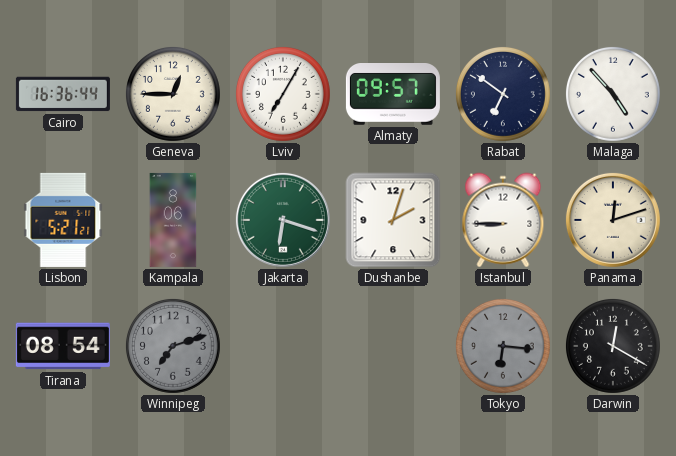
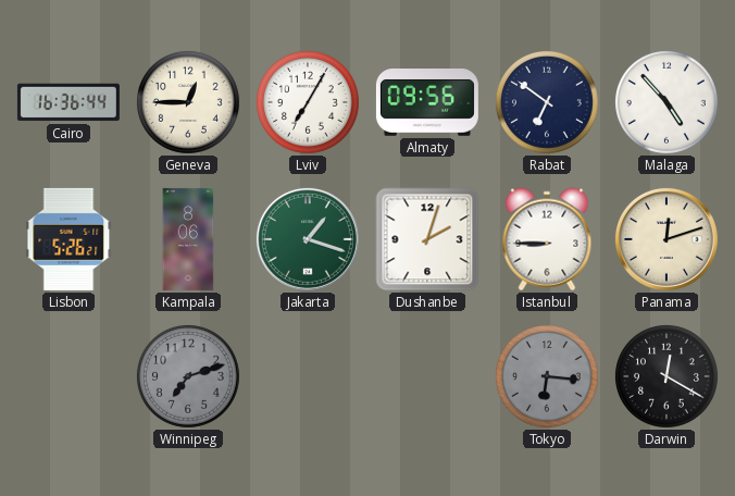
Almaty: 09:57 -> 09:56 (427, 103)
Lisbon: 5:21 -> 5:26 (68, 239)
Jakarta: 6:18 -> 1:18 (308, 239)
Tirana: 08:54 -> none (63, 346)
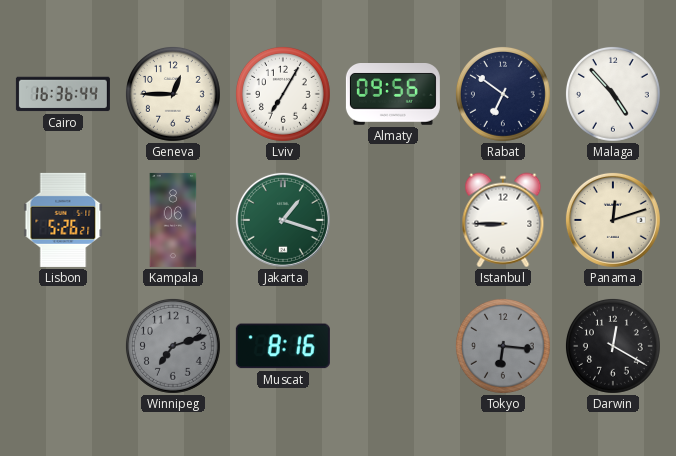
Dushanbe: 2:03 -> none (427, 239)
Muscat: none -> 8:16 (283, 346)
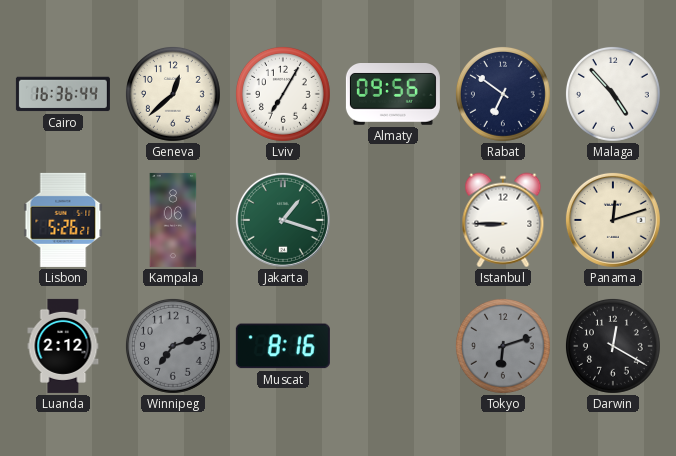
Geneva: 12:45 -> 12:38 (173, 94)
Luanda: none -> 2:12 (63, 346)
Tokyo: 6:16 -> 6:12 (503, 346)
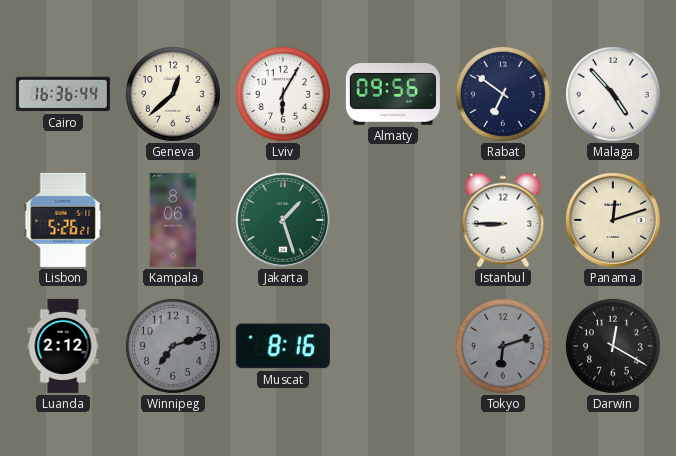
Lviv: 7:05 -> 6:05 (283, 94)
Jakarta: 1:18 -> 1:27 (283, 220)
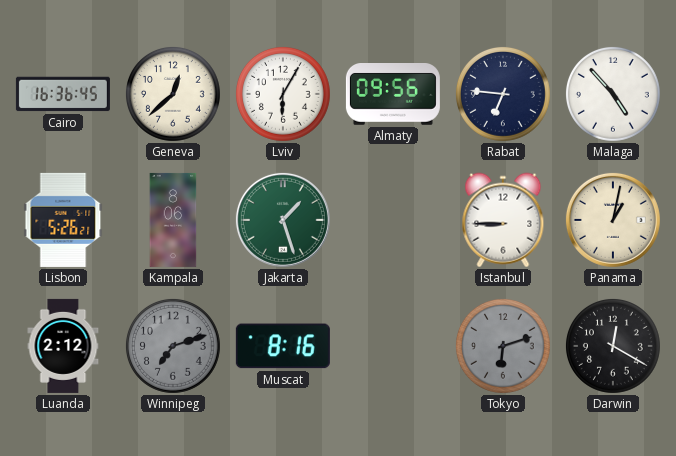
Cairo: 16:36:44 -> 16:36:45 (63, 94)
Rabat: 6:51 -> 6:46 (503, 94)
Panama: 12:12 -> 1:02 (613, 220)
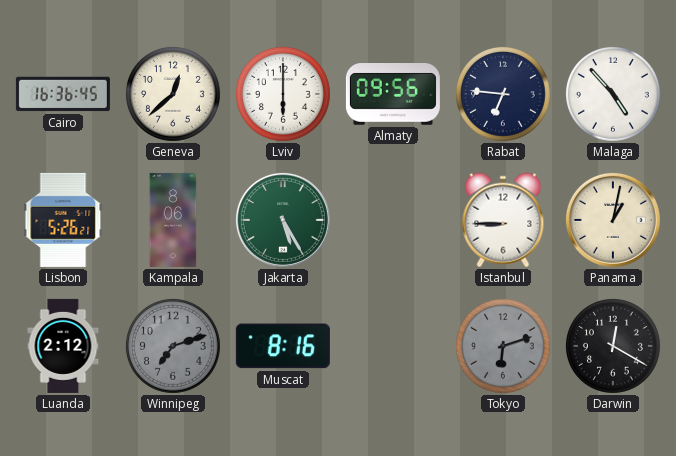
Lviv: 6:05 -> 6:00 (283, 94)
Jakarta: 1:27 -> 5:25 (283, 220)
